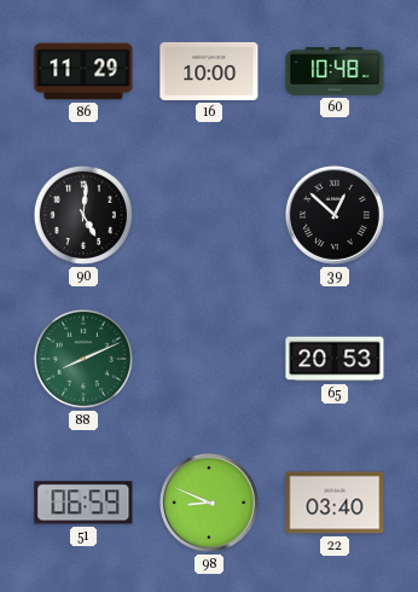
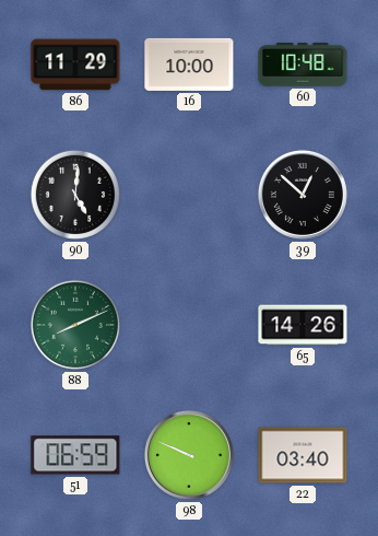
65: 20:53 -> 14:26 (303, 325)
98: 8:49 -> 9:49 (189, 455)
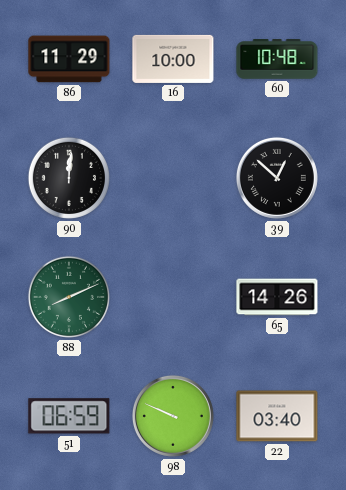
90: 5:01 -> 12:01 (69, 178)
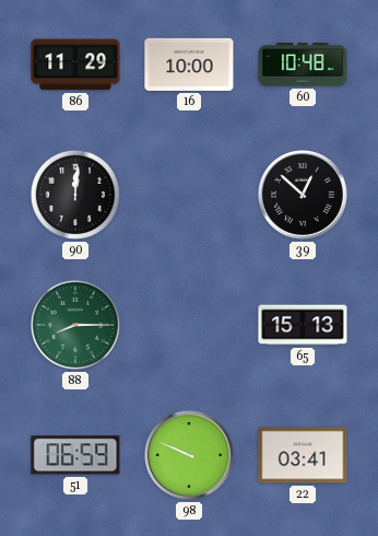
88: 8:11 -> 8:15 (75, 325)
65: 14:26 -> 15:13 (303, 325)
22: 03:40 -> 03:41 (303, 455)
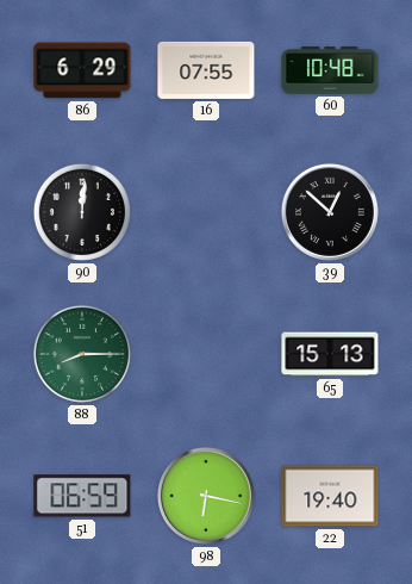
86: 11:29 -> 6:29 (82, 70)
16: 10:00 -> 07:55 (206, 70)
98: 9:49 -> 6:17 (206, 496)
22: 03:41 -> 19:40 (330, 496)
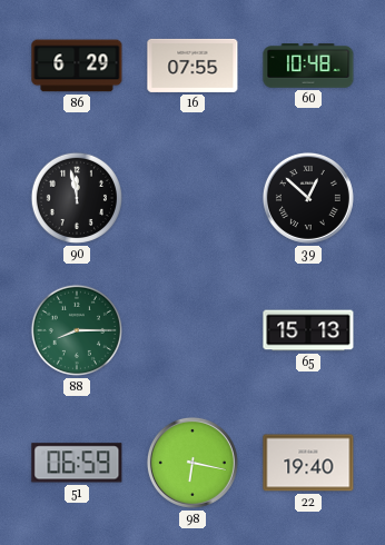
90: 12:01 -> 11:58 (77, 198)
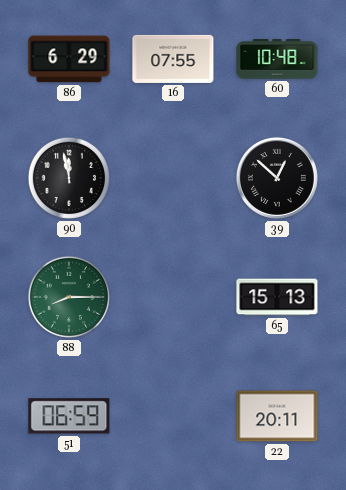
98: 6:17 -> none (192, 463)
22: 19:40 -> 20:11 (277, 416)
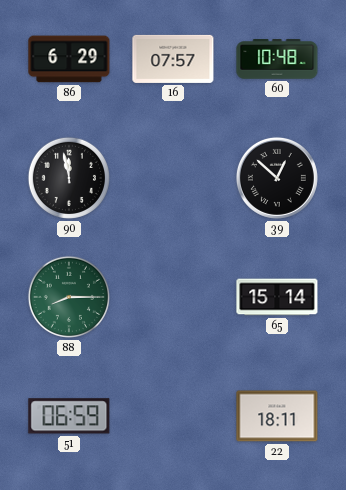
16: 07:55 -> 07:57 (173, 59)
65: 15:13 -> 15:14 (277, 297)
22: 20:11 -> 18:11 (277, 416)
